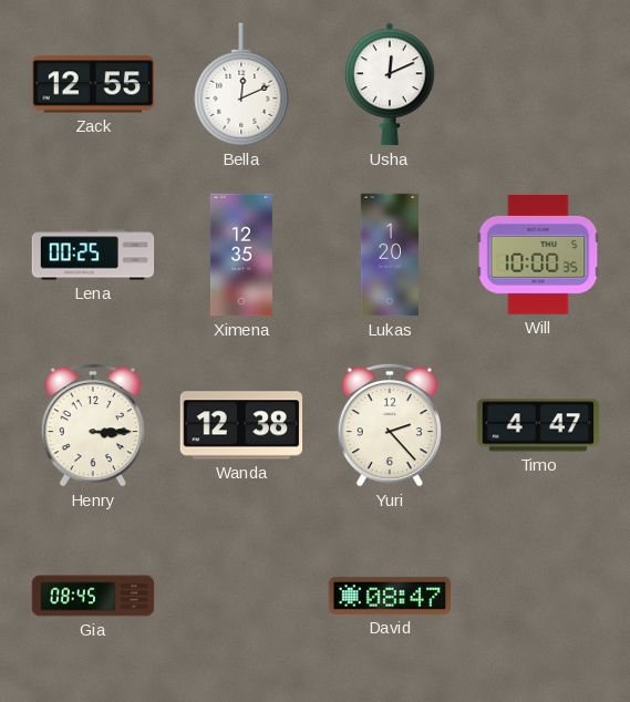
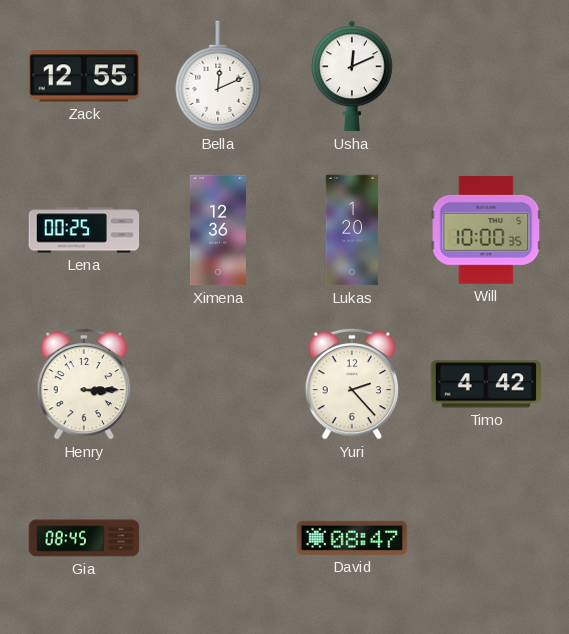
Ximena: 12:35 -> 12:36 (218, 230)
Wanda: 12:38 -> none (241, 425)
Timo: 4:47 -> 4:42 (486, 384)
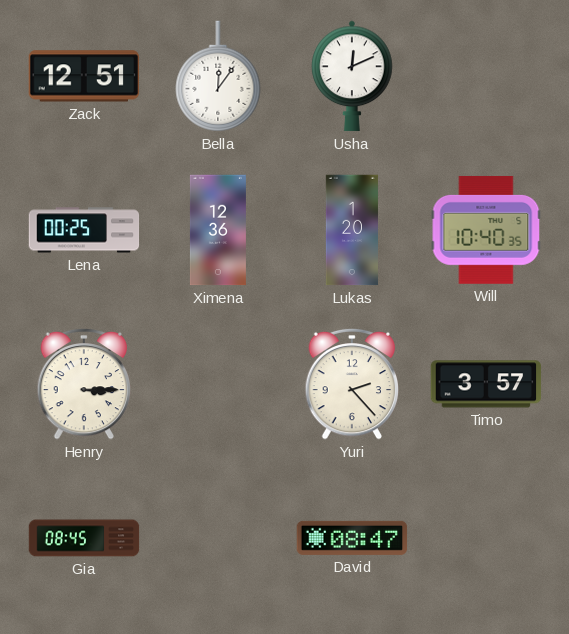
Zack: 12:55 -> 12:51 (83, 76)
Bella: 12:11 -> 12:06 (218, 76)
Will: 10:00 -> 10:40 (486, 230)
Timo: 4:42 -> 3:57 (486, 384)
